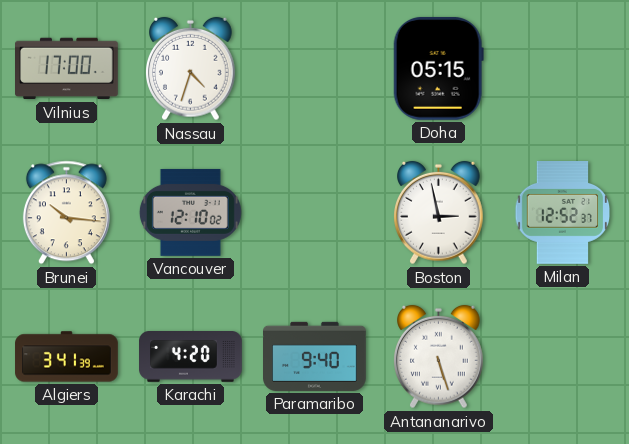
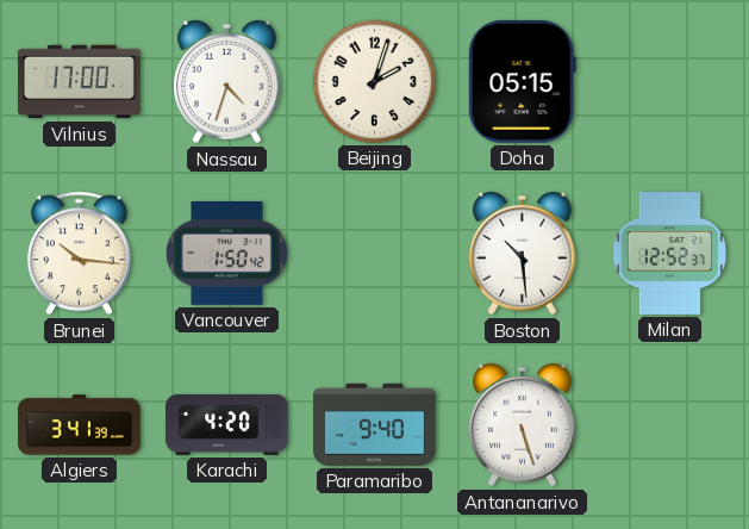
Beijing: none -> 2:03 (374, 81)
Vancouver: 12:10 -> 1:50 (226, 253)
Boston: 2:58 -> 10:29 (523, 254)
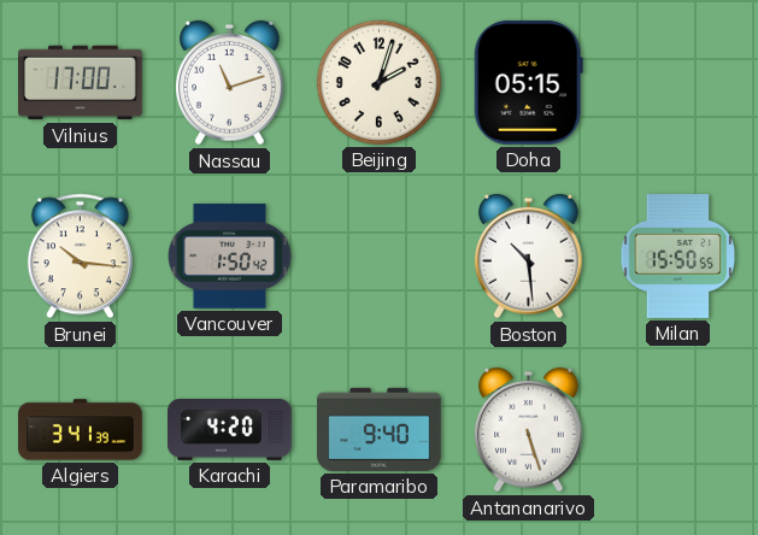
Nassau: 4:33 -> 11:12 (230, 83)
Milan: 12:52 -> 15:50 (678, 257)
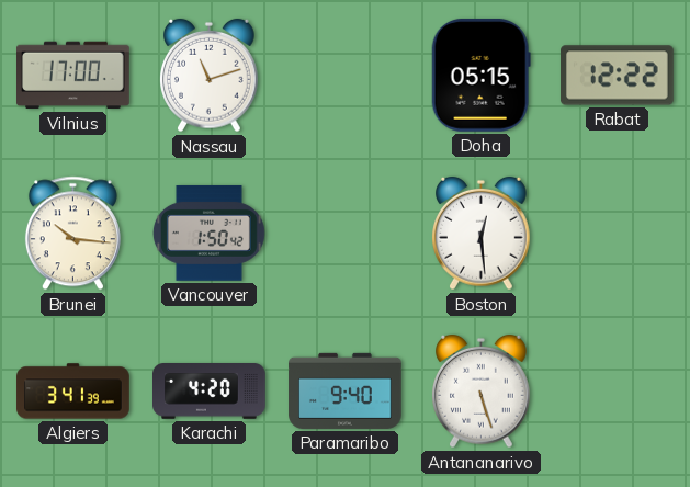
Beijing: 2:03 -> none (378, 82)
Rabat: none -> 12:22 (618, 76)
Boston: 10:29 -> 12:29 (482, 234)
Milan: 15:50 -> none (678, 257)
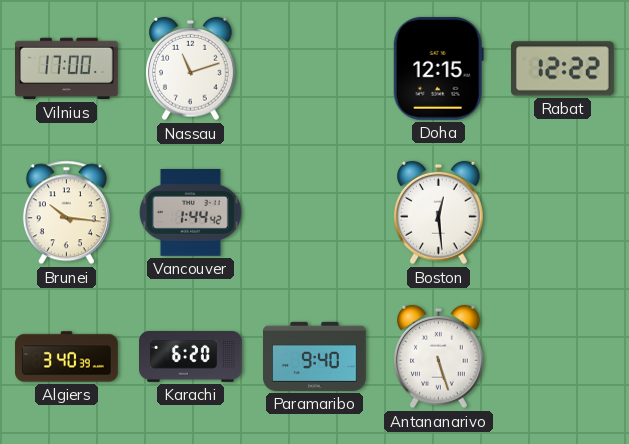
Doha: 05:15 -> 12:15 (438, 68)
Vancouver: 1:50 -> 1:44 (190, 212)
Algiers: 3:41 -> 3:40 (67, 357)
Karachi: 4:20 -> 6:20 (191, 357)
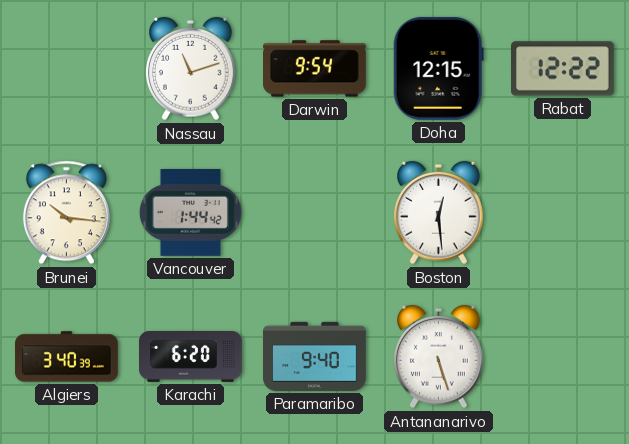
Vilnius: 17:00 -> none (67, 69)
Darwin: none -> 9:54 (315, 69)
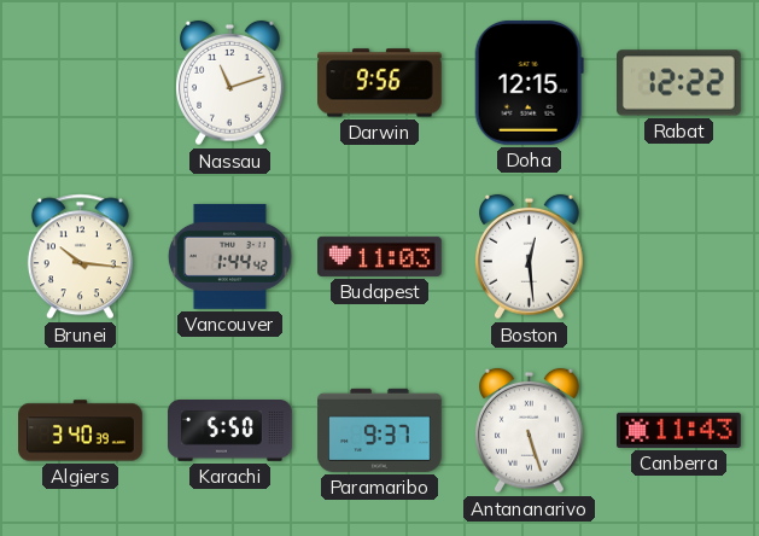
Darwin: 9:54 -> 9:56 (380, 83)
Budapest: none -> 11:03 (380, 256)
Karachi: 6:20 -> 5:50 (230, 431)
Paramaribo: 9:40 -> 9:37 (380, 430)
Canberra: none -> 11:43 (679, 430)
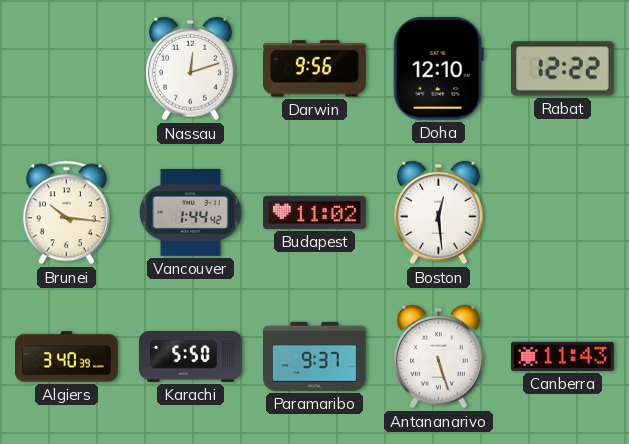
Nassau: 11:12 -> 12:12 (191, 69)
Doha: 12:15 -> 12:10 (438, 68)
Budapest: 11:03 -> 11:02 (315, 212)
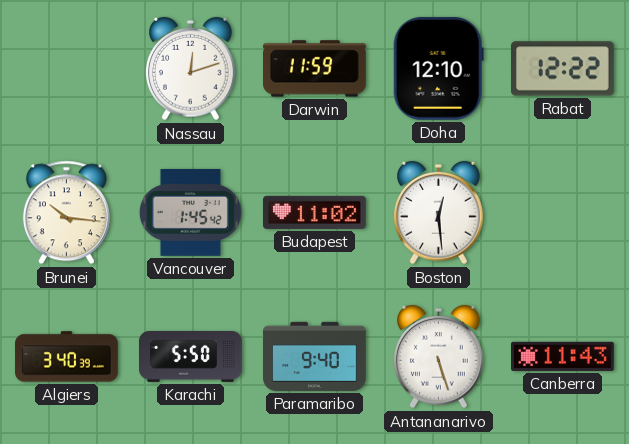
Darwin: 9:56 -> 11:59 (315, 69)
Vancouver: 1:44 -> 1:45 (190, 212)
Paramaribo: 9:37 -> 9:40 (315, 356)
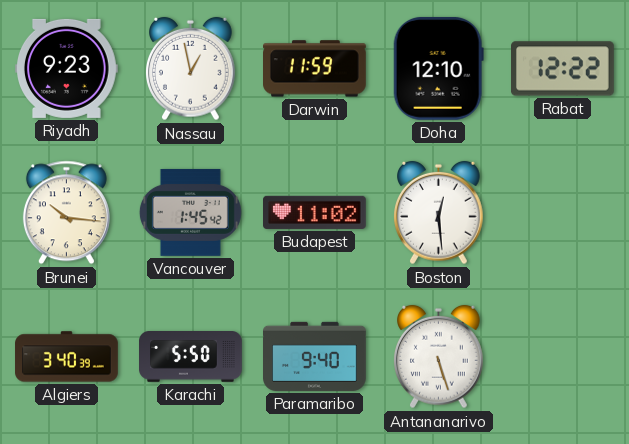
Riyadh: none -> 9:23 (67, 68)
Nassau: 12:12 -> 12:58 (191, 69)
Canberra: 11:43 -> none (563, 356)
